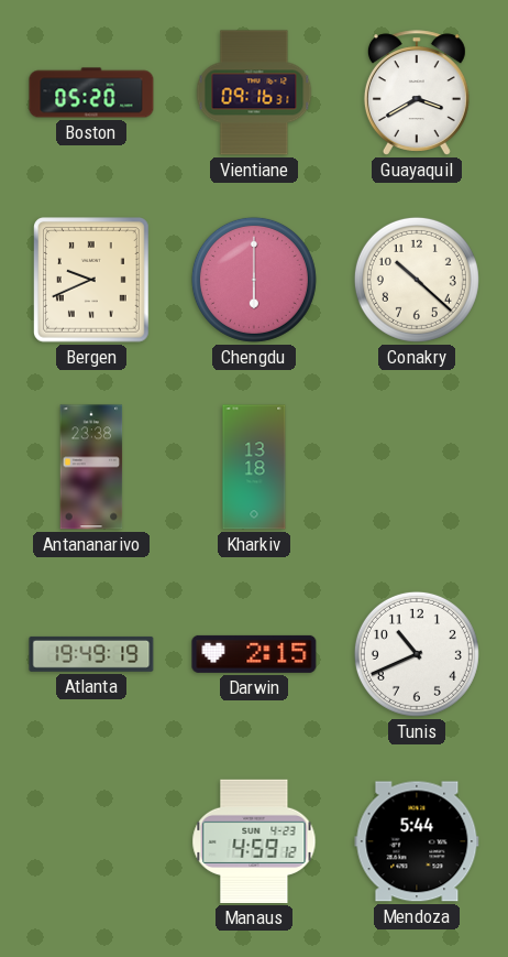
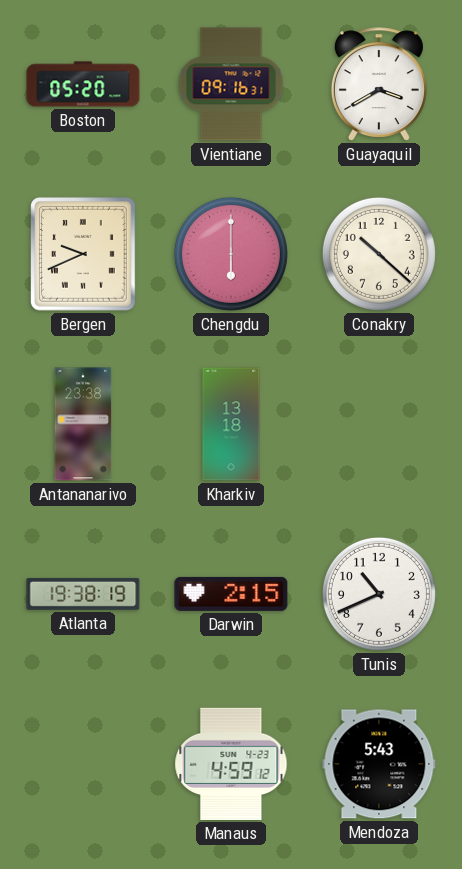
Atlanta: 19:49 -> 19:38 (83, 594)
Mendoza: 5:44 -> 5:43 (379, 764)
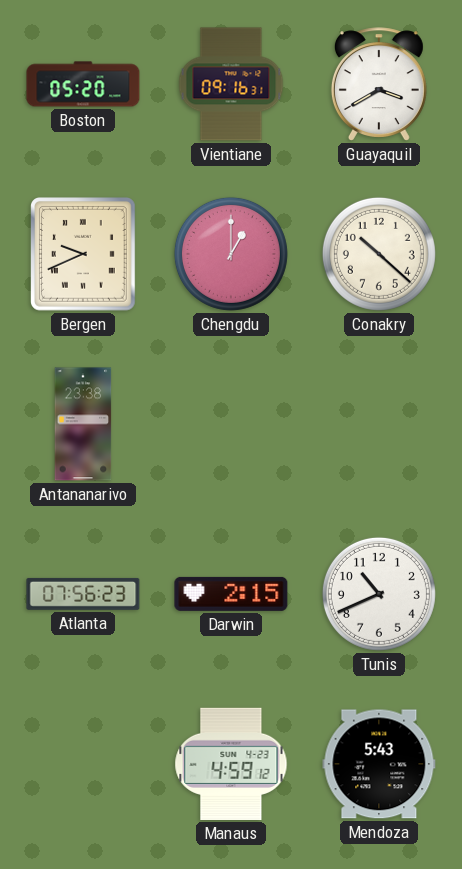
Chengdu: 6:00 -> 1:00 (231, 254)
Kharkiv: 13:18 -> none (231, 424)
Atlanta: 19:38 -> 07:56 (83, 594)
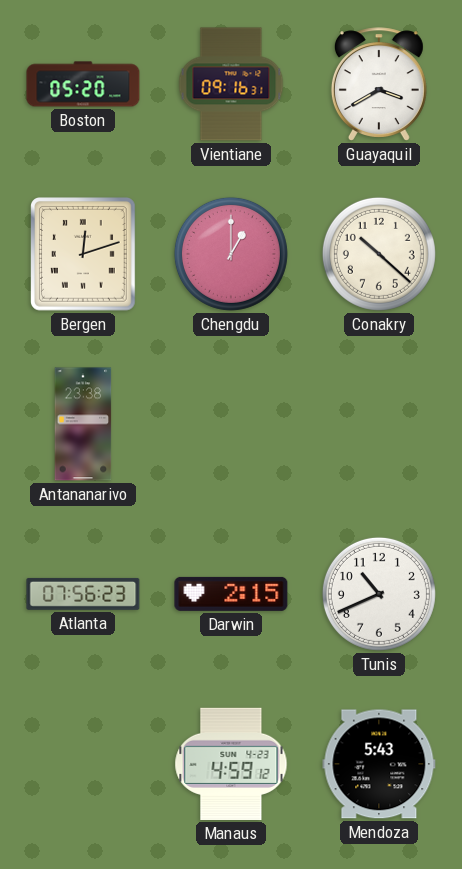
Bergen: 9:41 -> 12:12 (84, 255)
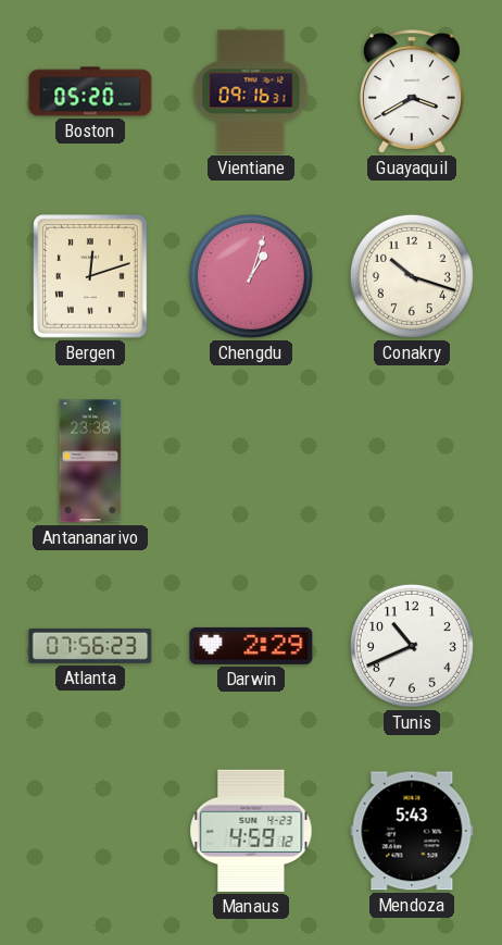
Chengdu: 1:00 -> 1:03 (251, 276)
Conakry: 10:22 -> 10:18 (412, 276)
Darwin: 2:15 -> 2:29 (251, 646)
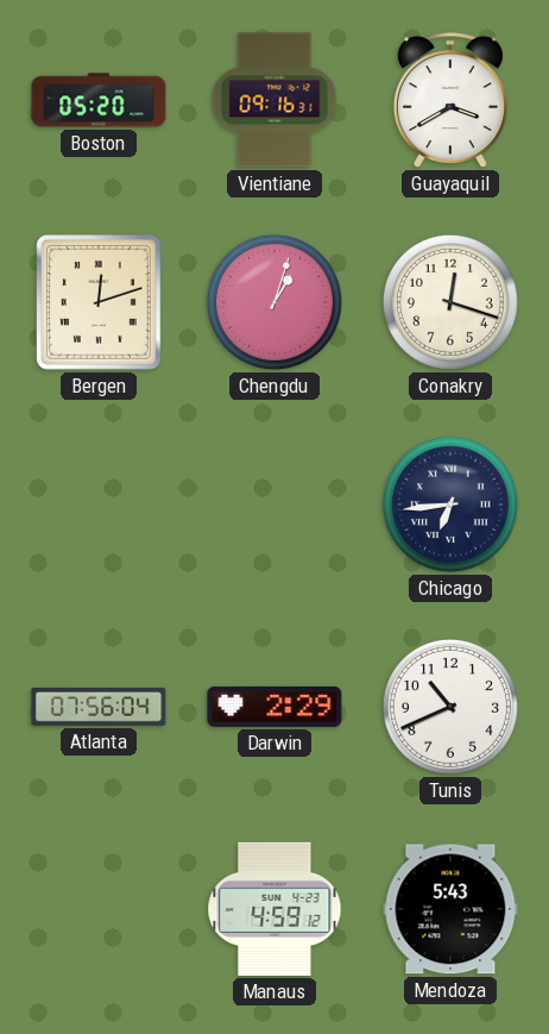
Conakry: 10:18 -> 12:18 (450, 302)
Antananarivo: 23:38 -> none (90, 461)
Chicago: none -> 6:44 (450, 505)
Atlanta: 07:56:23 -> 07:56:04 (99, 707)
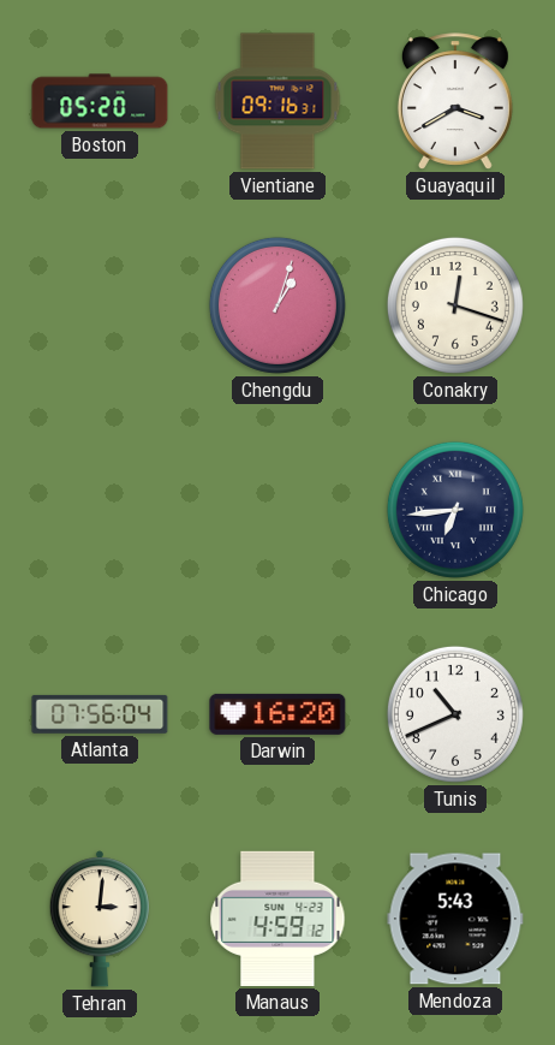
Bergen: 12:12 -> none (100, 303)
Darwin: 2:29 -> 16:20 (277, 714)
Tehran: none -> 3:01 (99, 919)
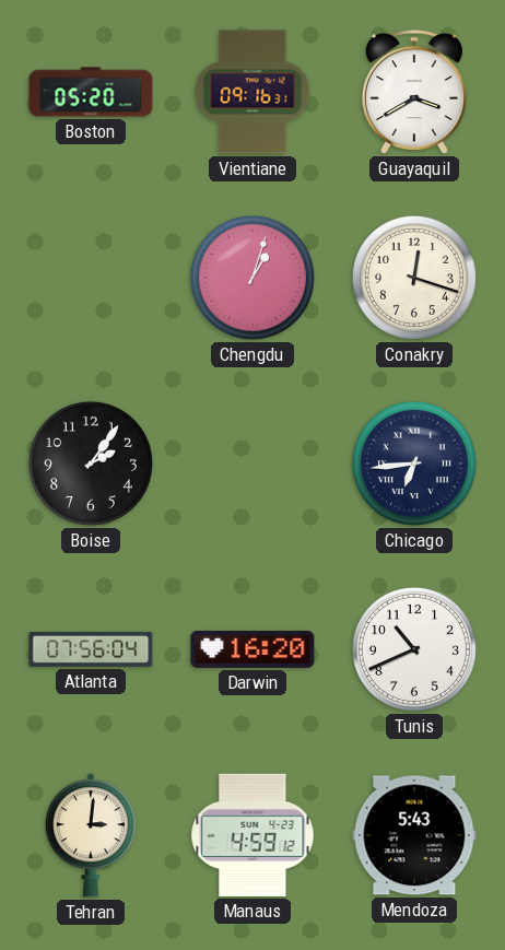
Boise: none -> 2:06 (91, 464)
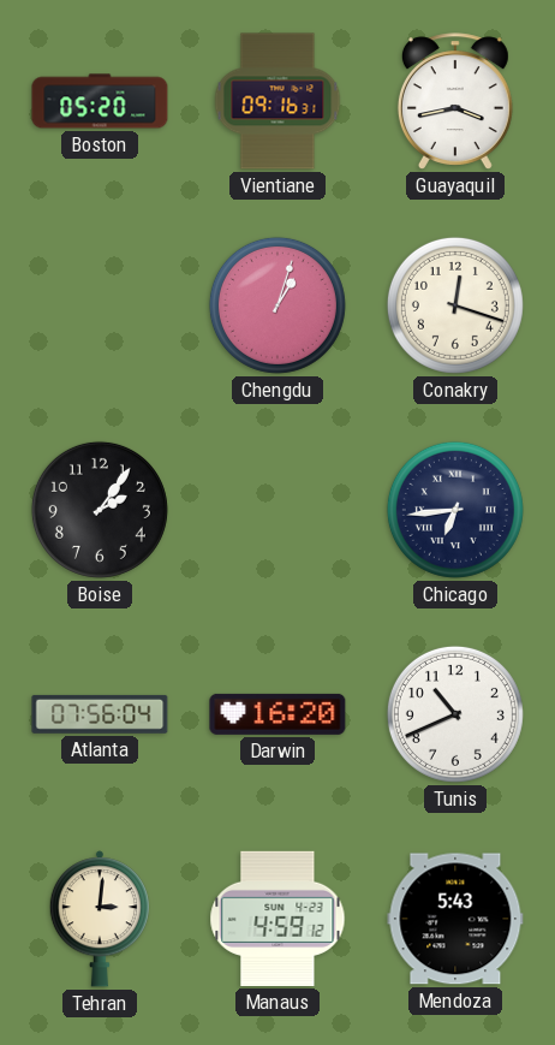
Guayaquil: 3:40 -> 3:43 (455, 101)
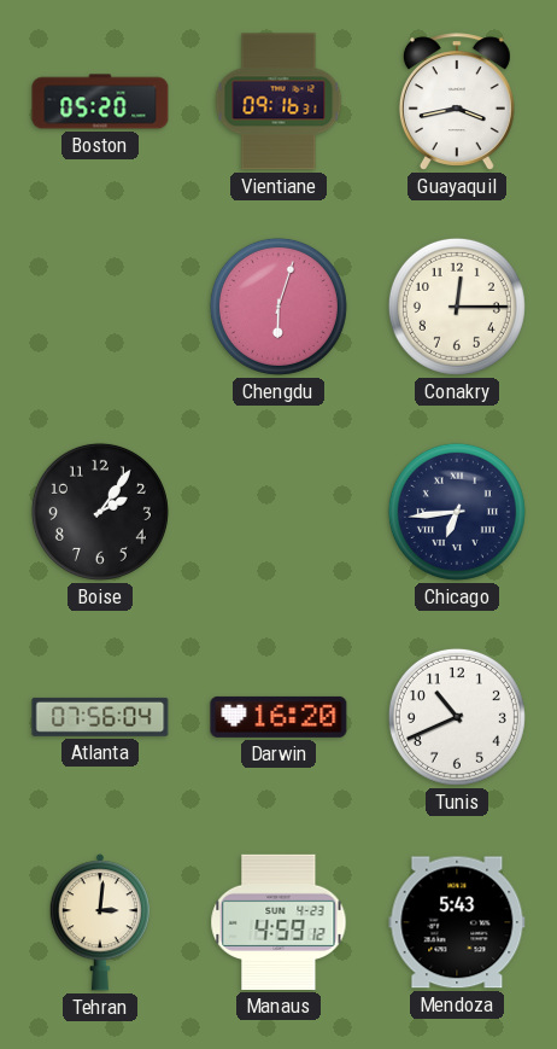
Chengdu: 1:03 -> 6:03 (278, 307)
Conakry: 12:18 -> 12:15 (457, 307)
